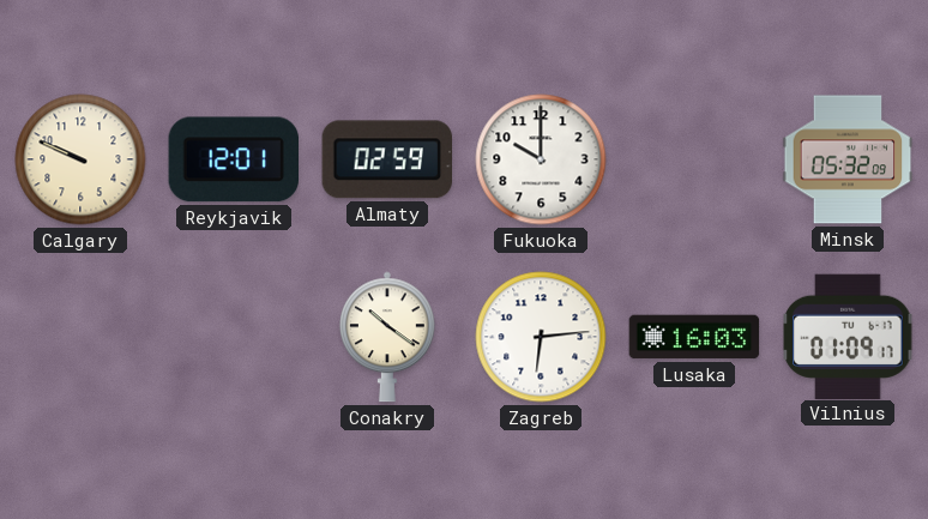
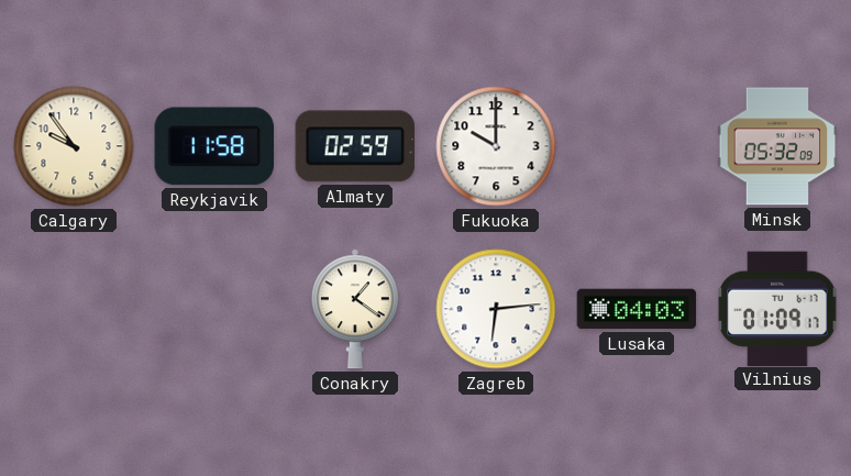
Calgary: 9:49 -> 9:54 (74, 146)
Reykjavik: 12:01 -> 11:58 (213, 146)
Conakry: 10:21 -> 1:21 (356, 309)
Lusaka: 16:03 -> 04:03 (637, 309)
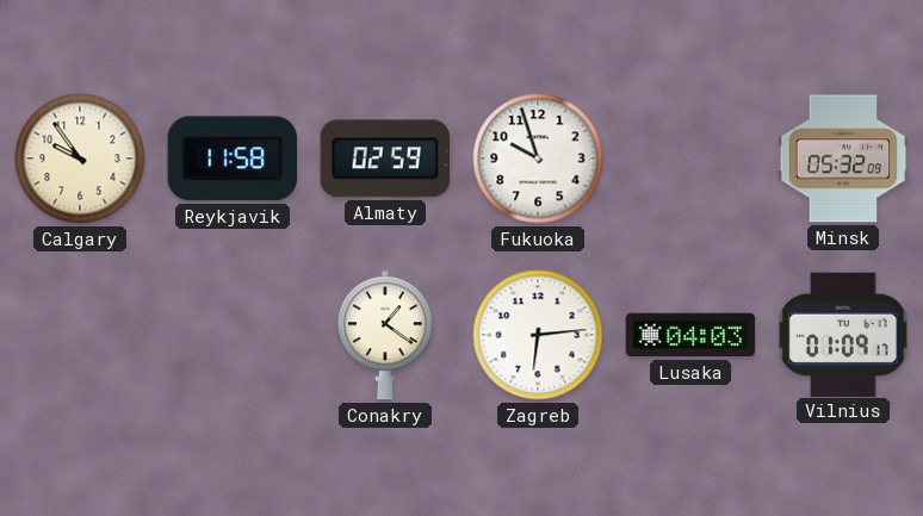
Fukuoka: 10:00 -> 9:57 (538, 158)
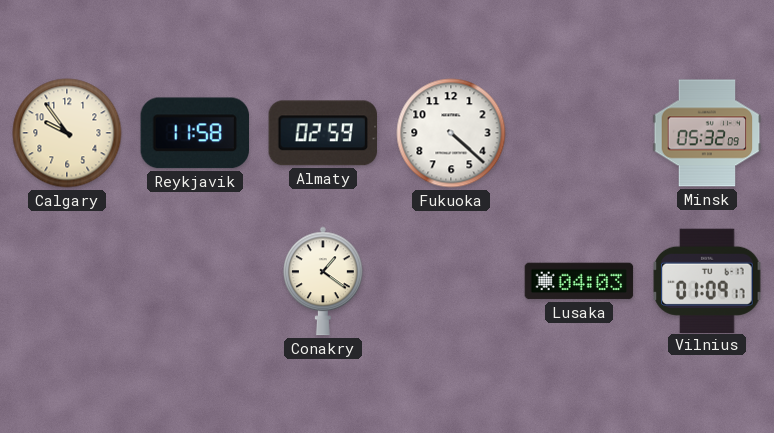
Fukuoka: 9:57 -> 4:22 (451, 133)
Zagreb: 6:14 -> none (538, 335)
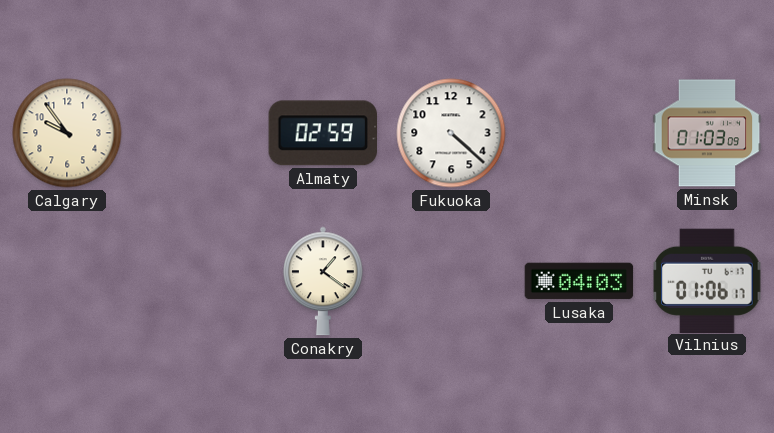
Reykjavik: 11:58 -> none (194, 133)
Minsk: 05:32 -> 01:03 (707, 133)
Vilnius: 01:09 -> 01:06 (707, 280)
